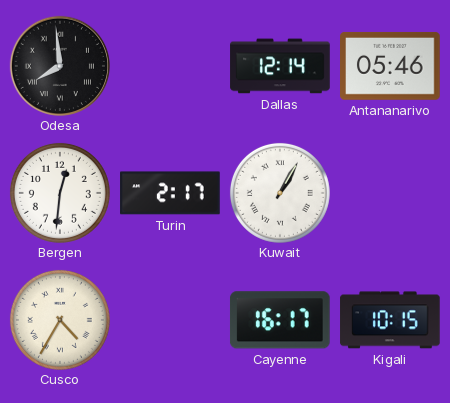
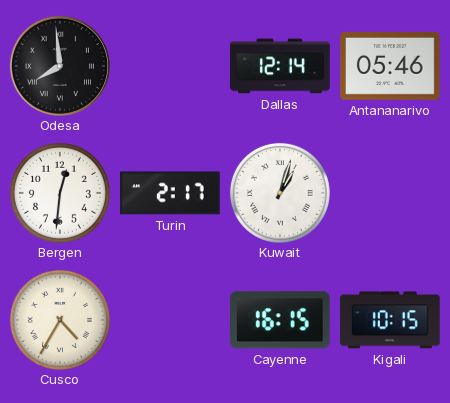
Kuwait: 1:05 -> 1:03 (280, 193)
Cayenne: 16:17 -> 16:15 (280, 320)
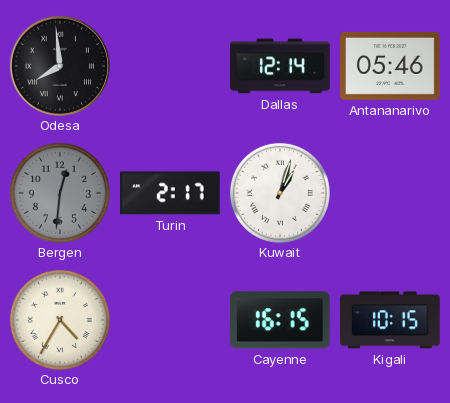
Bergen dial: white -> grey (60, 193)
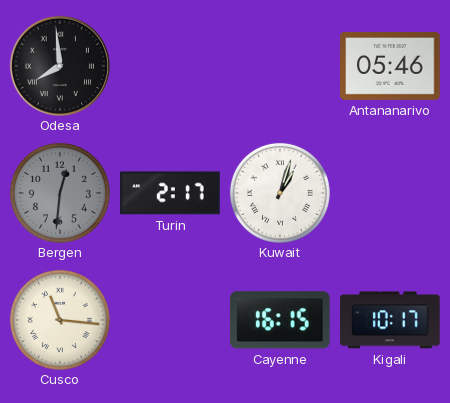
Dallas: 12:14 -> none (280, 66)
Cusco: 4:35 -> 11:16 (60, 320)
Kigali: 10:15 -> 10:17 (390, 320)
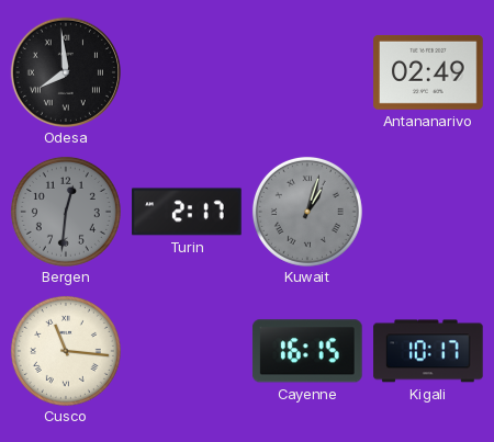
Antananarivo: 05:46 -> 02:49 (428, 72)
Kuwait dial: white -> grey (307, 212)
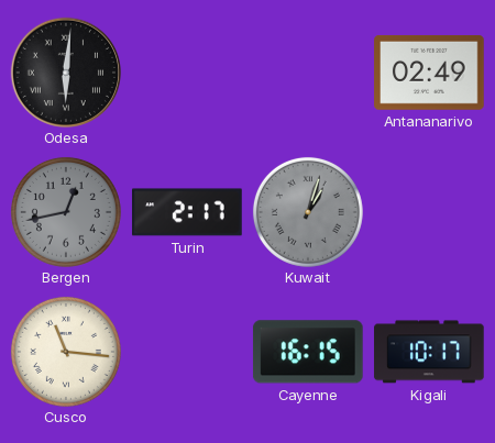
Odesa: 7:59 -> 6:01 (66, 73)
Bergen: 12:31 -> 12:43 (66, 212)
